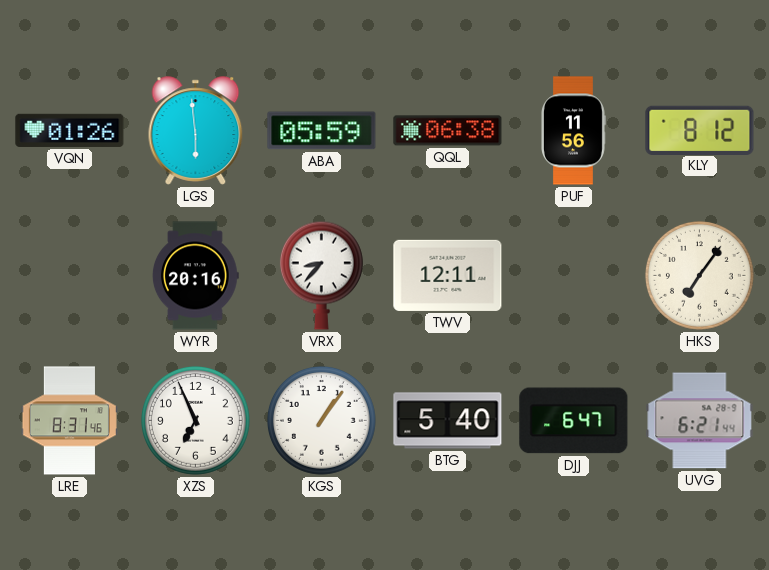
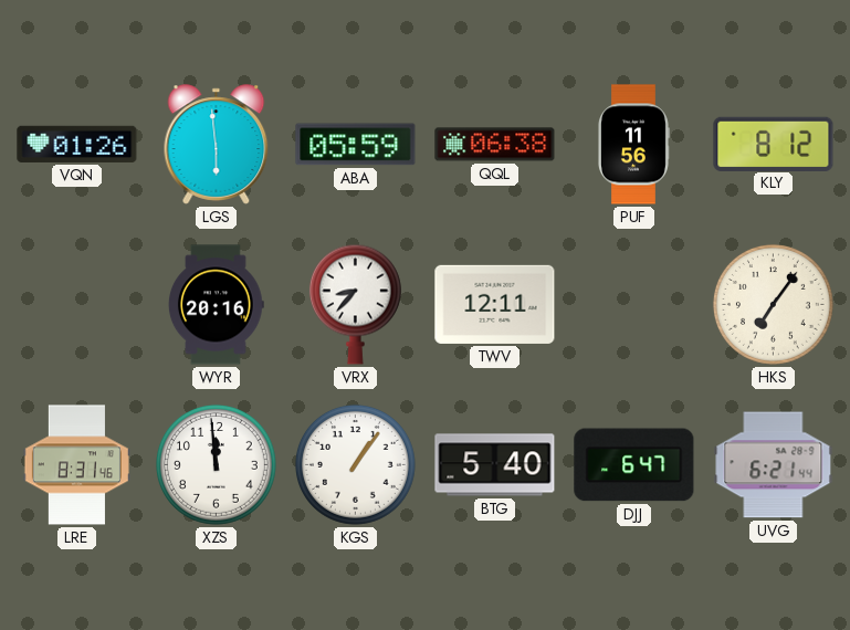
XZS: 6:56 -> 11:59 (216, 464)
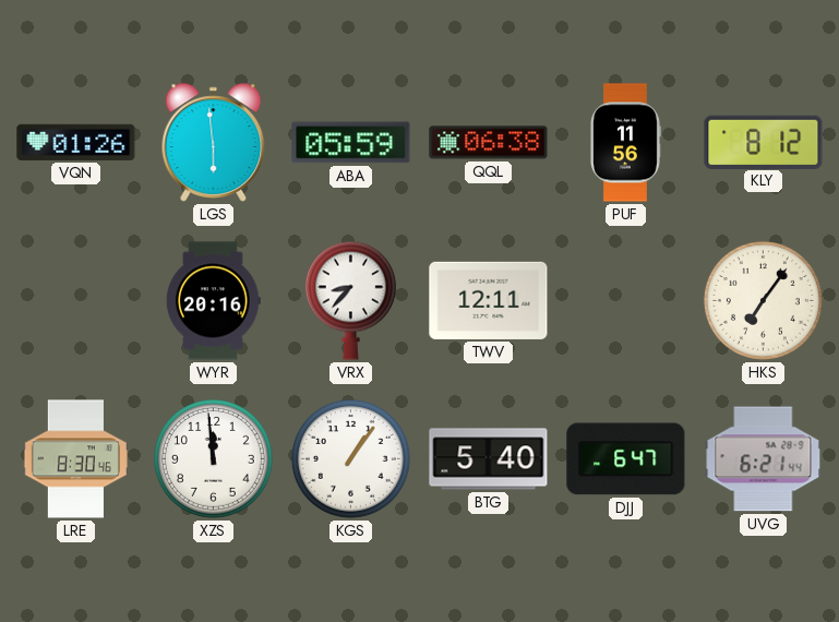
LRE: 8:31 -> 8:30 (75, 459)
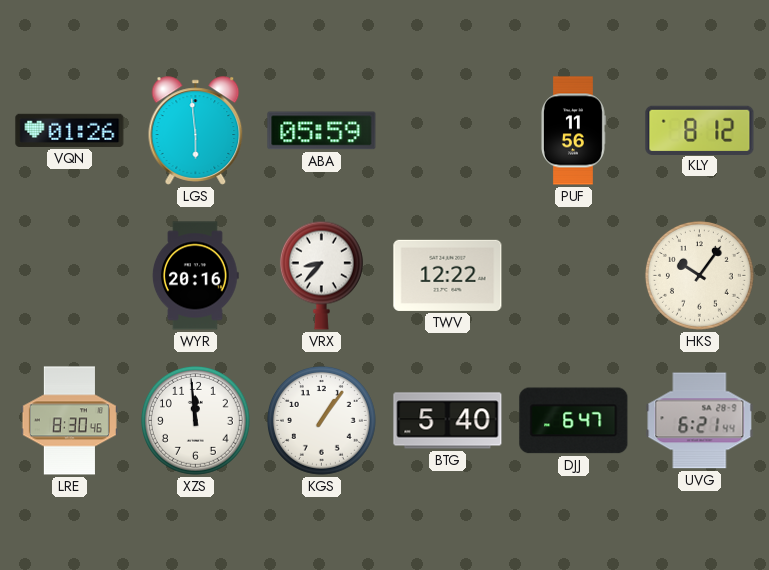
QQL: 06:38 -> none (489, 143)
TWV: 12:11 -> 12:22 (448, 275)
HKS: 7:06 -> 10:06 (699, 275)
